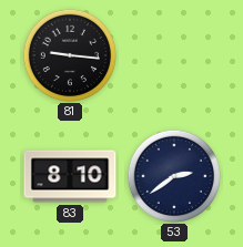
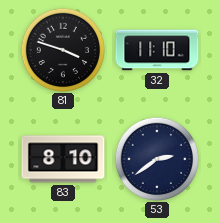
81: 9:16 -> 3:48 (62, 49)
32: none -> 11:10 (157, 50)
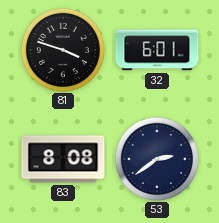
32: 11:10 -> 6:01 (157, 50)
83: 8:10 -> 8:08 (63, 159)
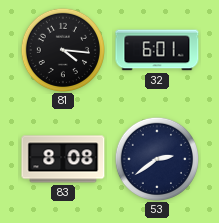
81: 3:48 -> 4:16 (62, 49)
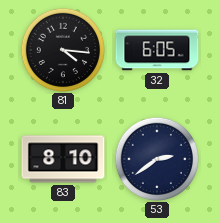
32: 6:01 -> 6:05 (157, 50)
83: 8:08 -> 8:10 (63, 159)
